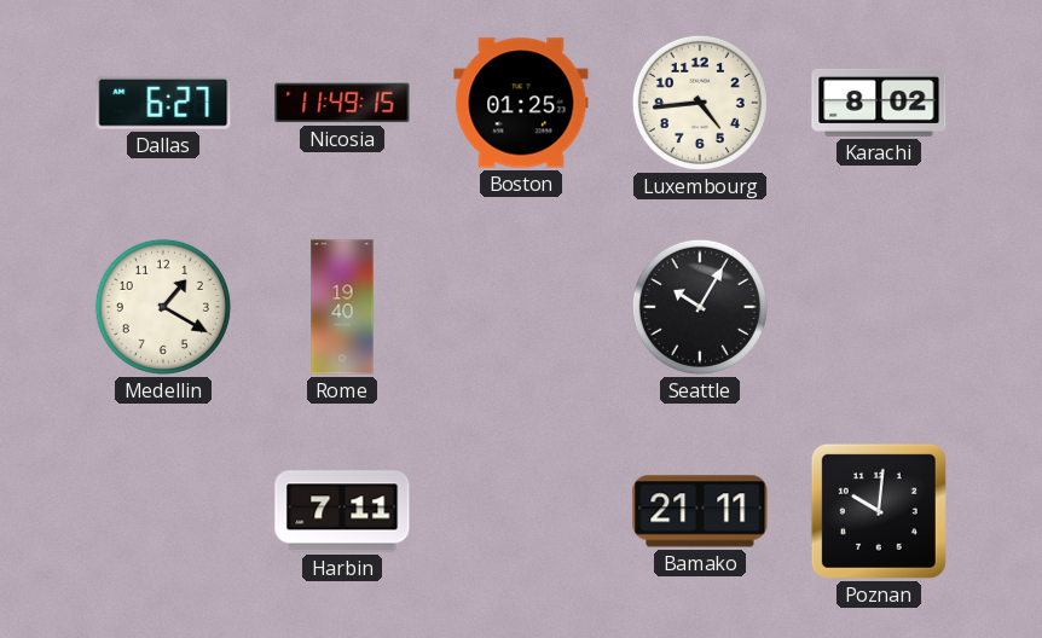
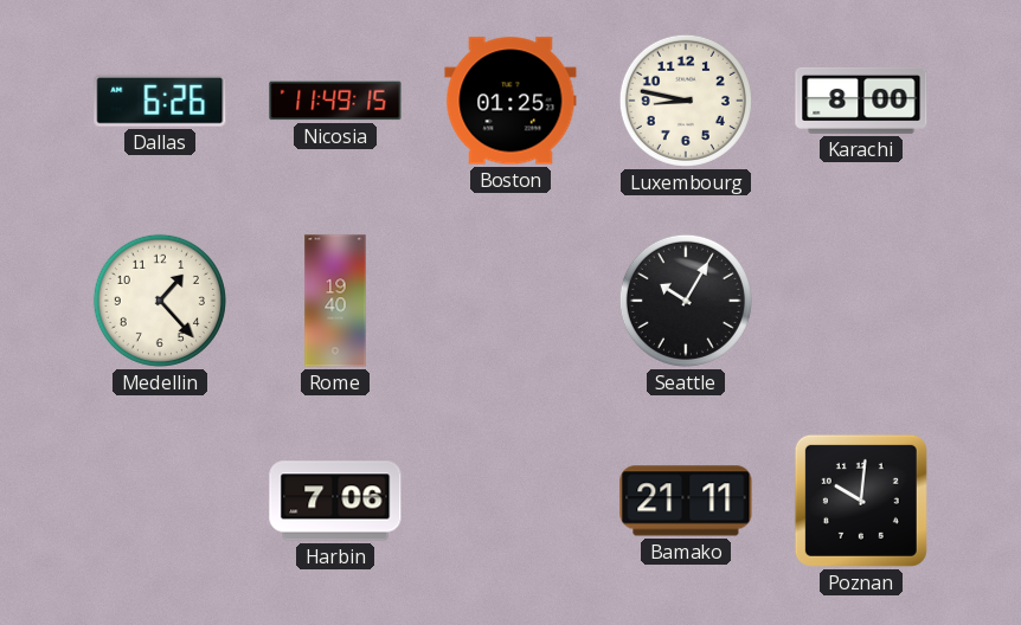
Dallas: 6:27 -> 6:26 (160, 101)
Luxembourg: 4:44 -> 8:47 (686, 101)
Karachi: 8:02 -> 8:00 (861, 101)
Medellin: 1:20 -> 1:23 (160, 301)
Harbin: 7:11 -> 7:06 (335, 501)
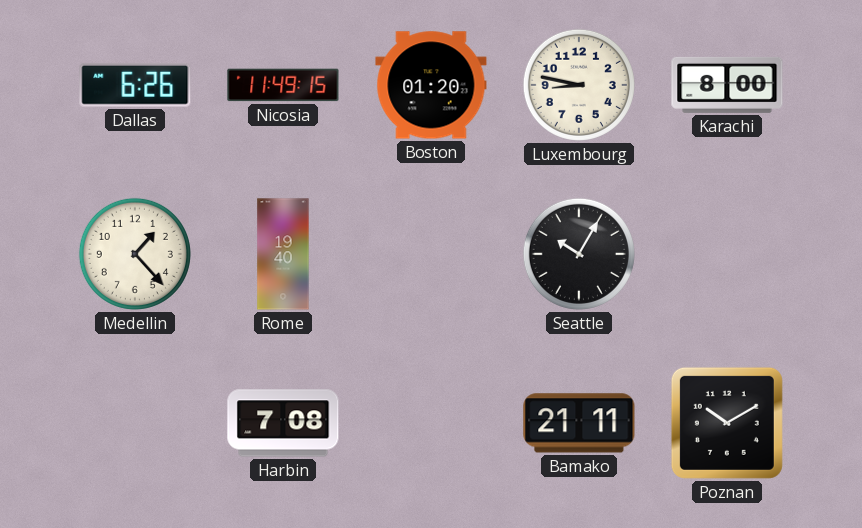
Boston: 01:25 -> 01:20 (431, 85)
Harbin: 7:06 -> 7:08 (283, 423)
Poznan: 10:01 -> 10:10 (727, 423)
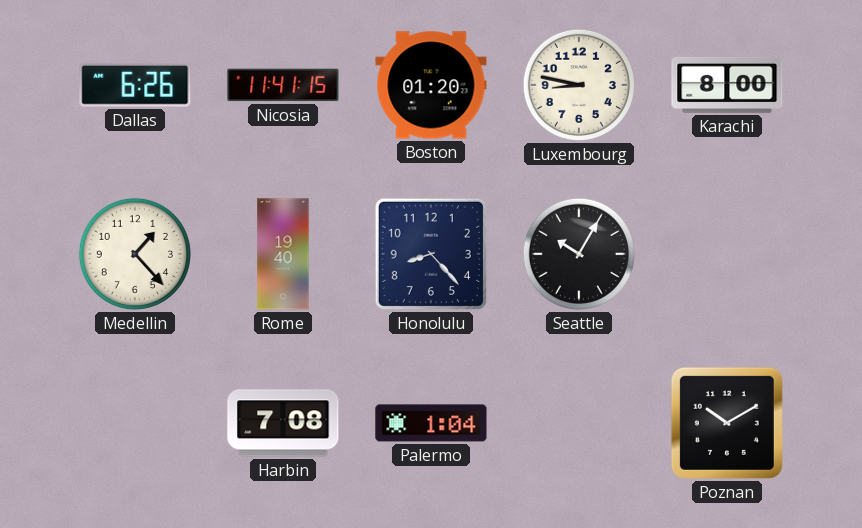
Nicosia: 11:49 -> 11:41 (283, 85)
Honolulu: none -> 8:23 (431, 254)
Palermo: none -> 1:04 (431, 423)
Bamako: 21:11 -> none (579, 423)
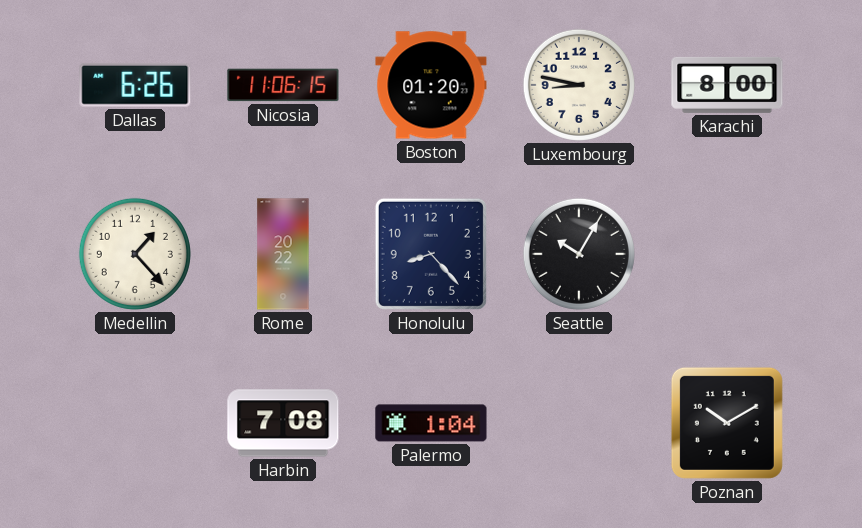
Nicosia: 11:41 -> 11:06 (283, 85)
Rome: 19:40 -> 20:22 (283, 254)
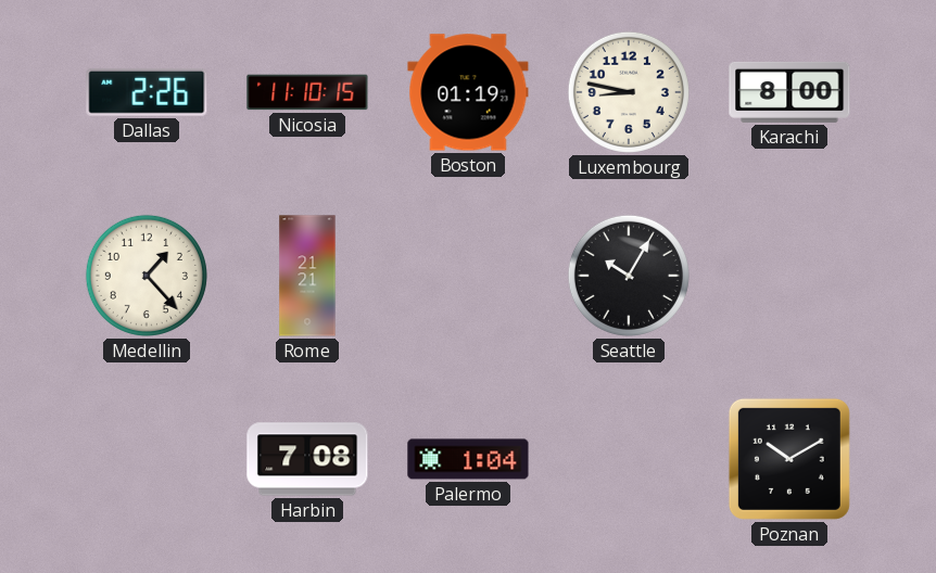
Dallas: 6:26 -> 2:26 (147, 92)
Nicosia: 11:06 -> 11:10 (307, 92)
Boston: 01:20 -> 01:19 (468, 92)
Rome: 20:22 -> 21:21 (307, 276)
Honolulu: 8:23 -> none (431, 254)
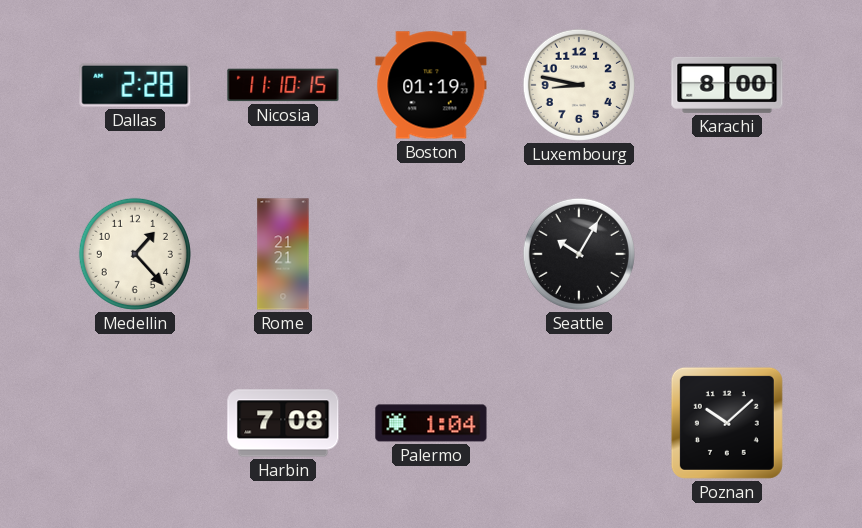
Dallas: 2:26 -> 2:28 (135, 85)
Poznan: 10:10 -> 10:08 (727, 423)
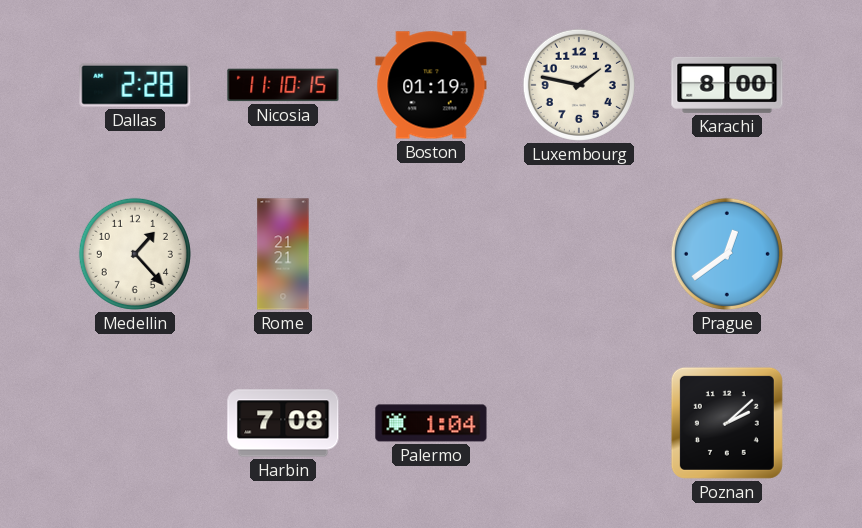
Luxembourg: 8:47 -> 1:47 (579, 85)
Seattle: 10:05 -> none (579, 254)
Prague: none -> 12:39 (727, 254)
Poznan: 10:08 -> 2:08 (727, 423)
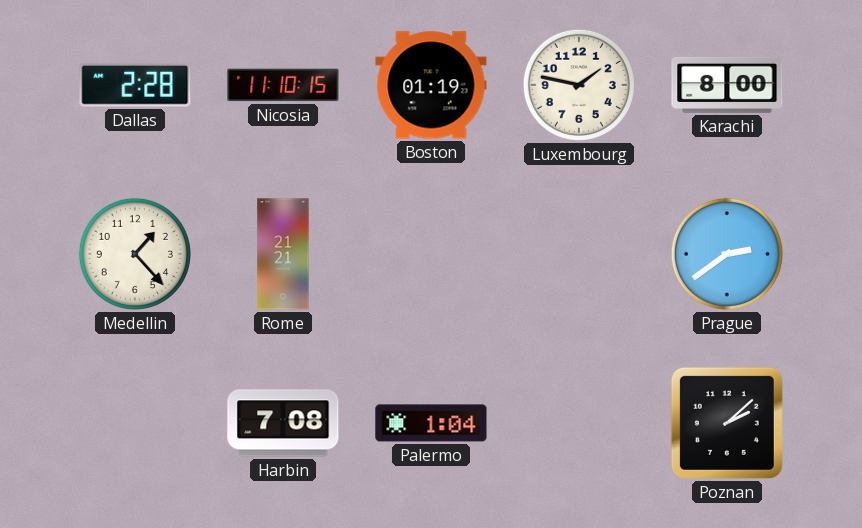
Prague: 12:39 -> 2:39 (727, 254)
